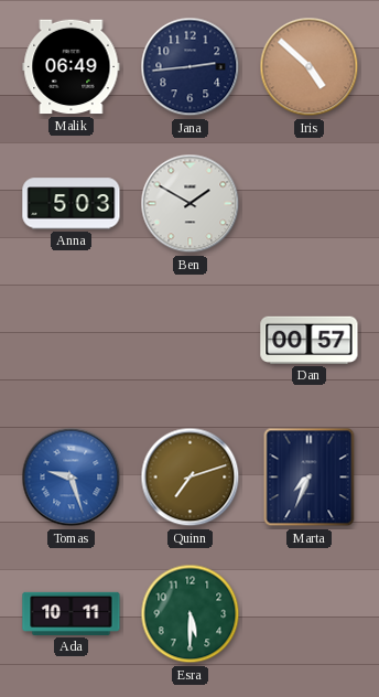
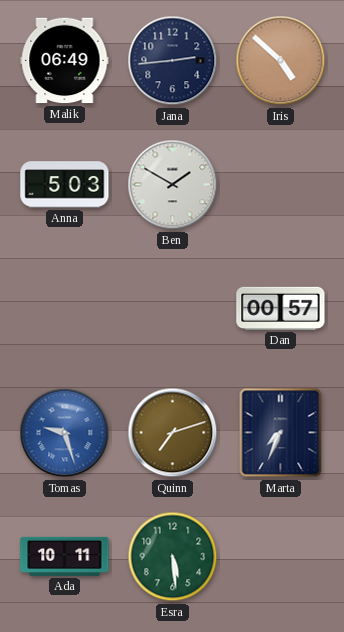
Esra: 5:30 -> 5:29 (173, 557)
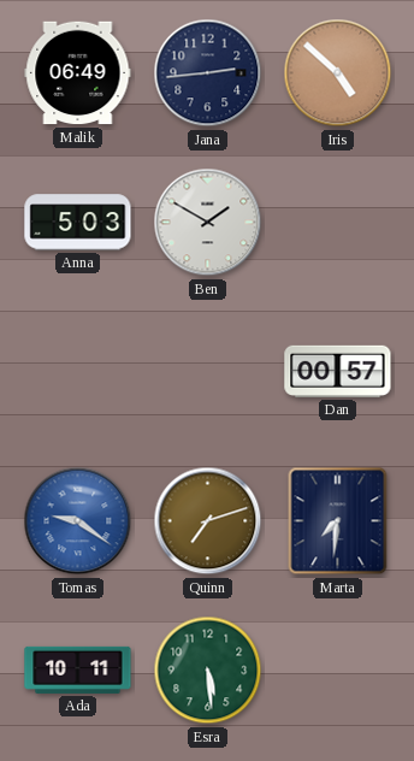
Tomas: 9:27 -> 9:21 (78, 521)
Marta: 7:34 -> 7:31 (338, 521)
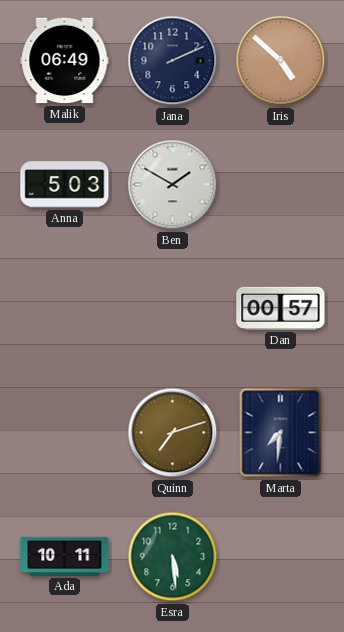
Jana: 2:44 -> 2:11 (173, 61)
Tomas: 9:21 -> none (78, 521)
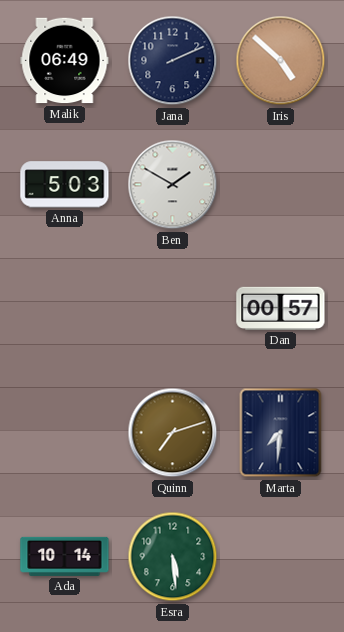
Ada: 10:11 -> 10:14 (65, 556)
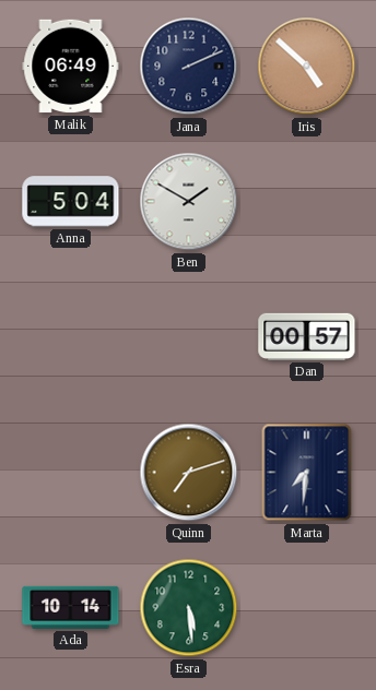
Anna: 5:03 -> 5:04 (71, 202)
